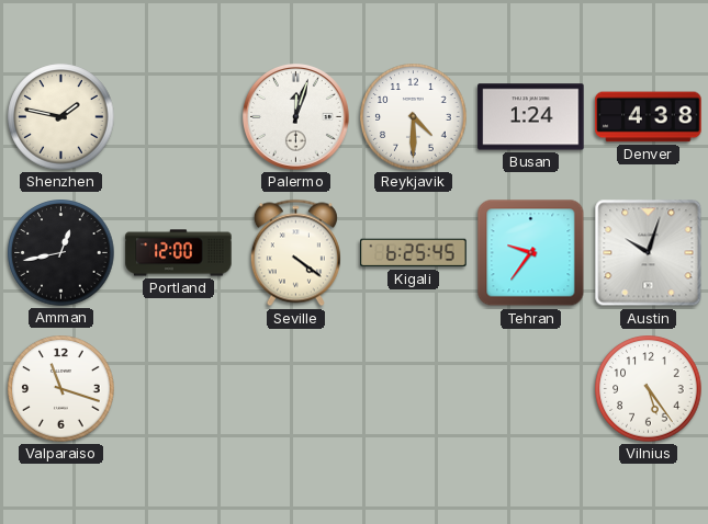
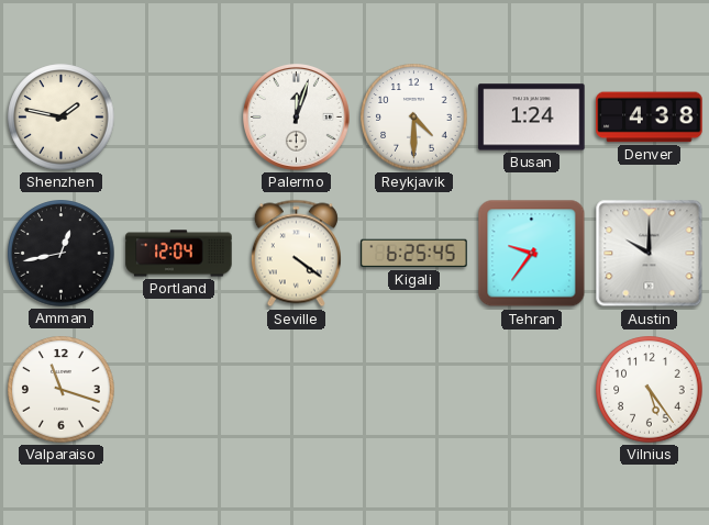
Portland: 12:00 -> 12:04 (179, 254)
Austin: 10:03 -> 10:00 (650, 254)
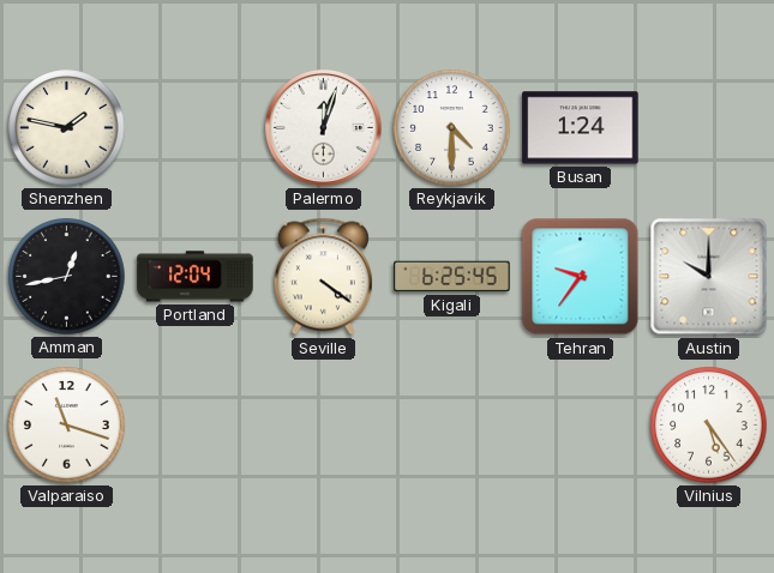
Denver: 4:38 -> none (650, 118)
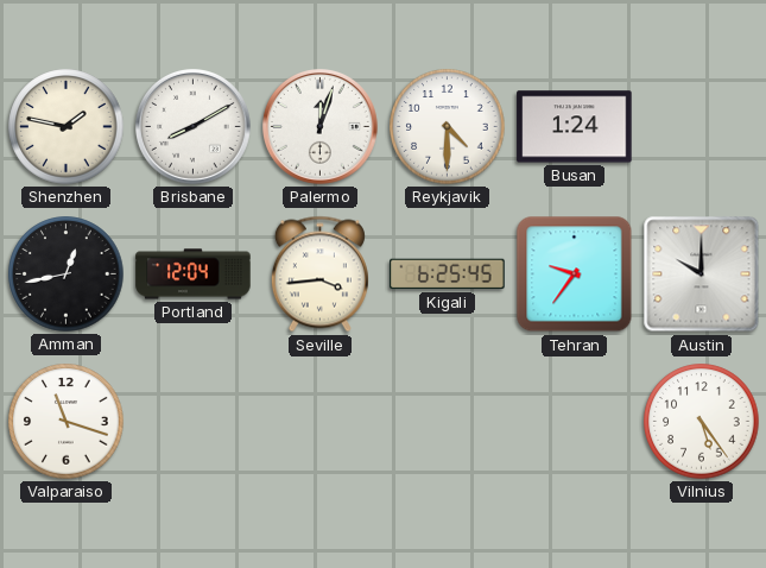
Brisbane: none -> 8:10 (194, 127)
Seville: 4:21 -> 3:44 (319, 274)
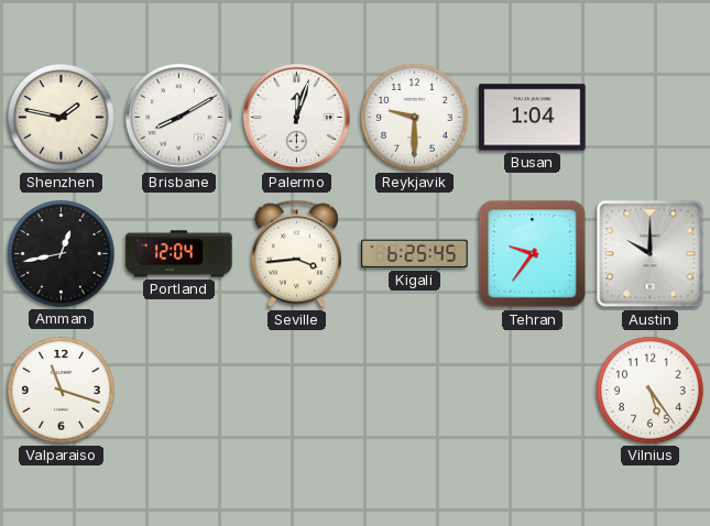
Reykjavik: 4:30 -> 9:30 (415, 118)
Busan: 1:24 -> 1:04 (533, 118)
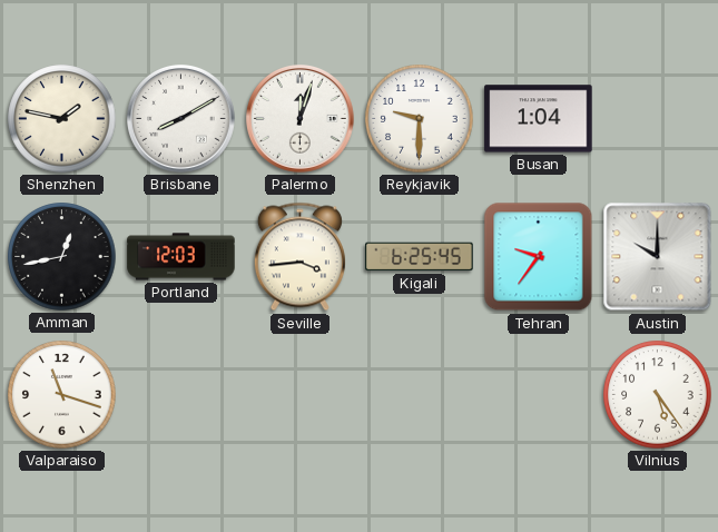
Portland: 12:04 -> 12:03 (181, 257)
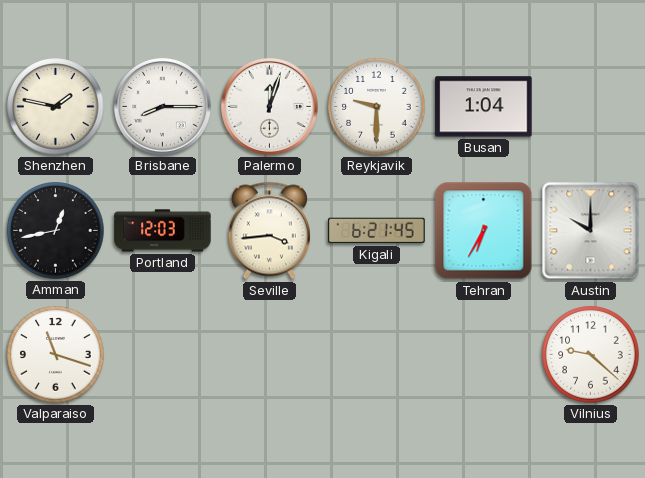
Brisbane: 8:10 -> 8:15 (163, 107)
Kigali: 6:25 -> 6:21 (377, 231)
Tehran: 9:36 -> 6:35 (484, 231)
Vilnius: 5:24 -> 9:22 (591, 355)
